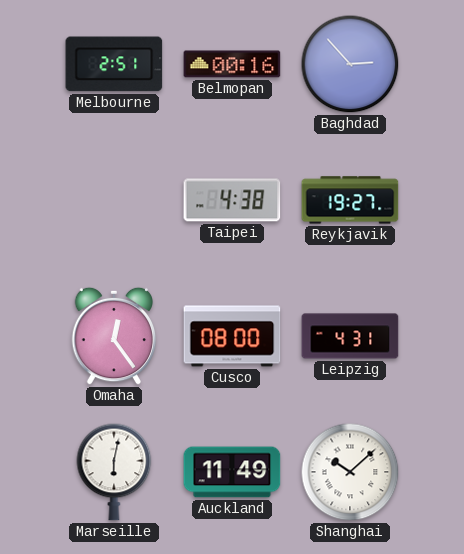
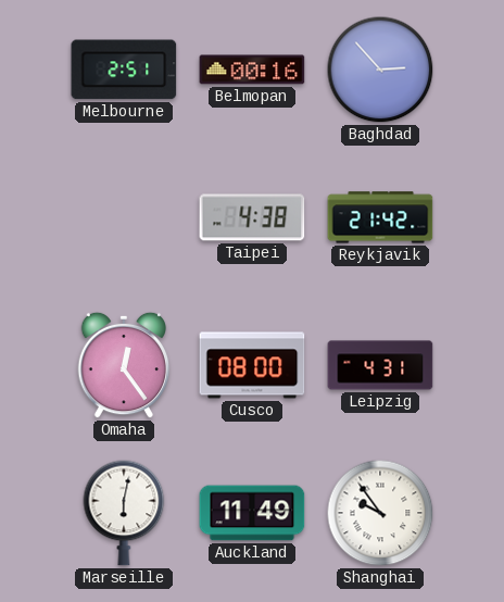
Reykjavik: 19:27 -> 21:42 (380, 217)
Shanghai: 10:08 -> 9:54 (380, 513)
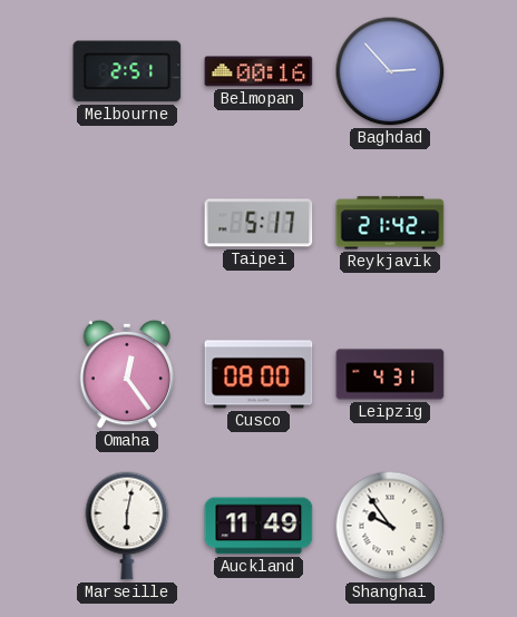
Taipei: 4:38 -> 5:17 (258, 223)
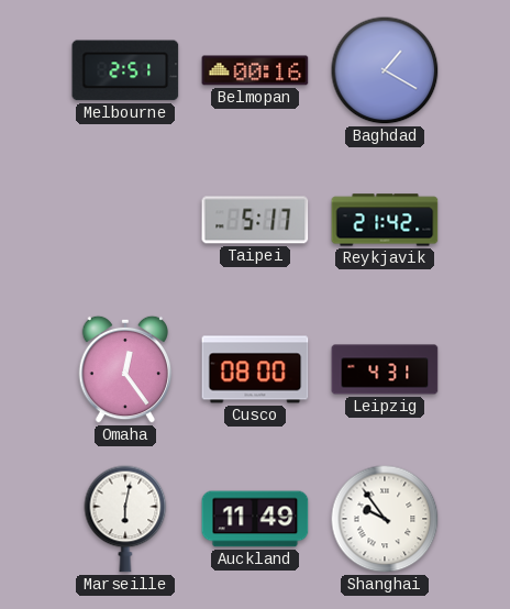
Baghdad: 2:53 -> 1:20 (385, 70)
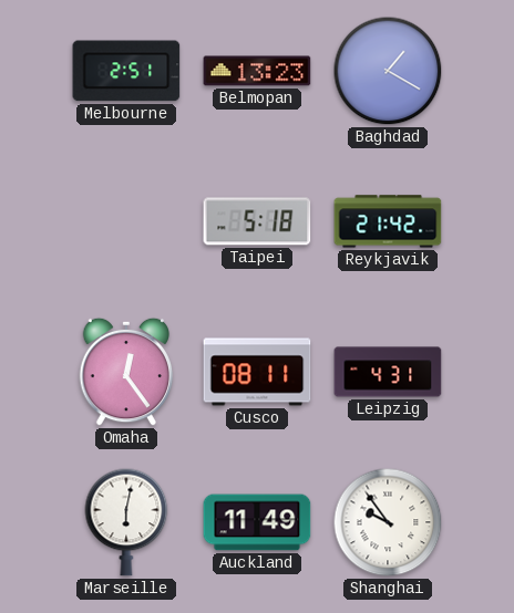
Belmopan: 00:16 -> 13:23 (257, 71)
Taipei: 5:17 -> 5:18 (257, 221)
Cusco: 08:00 -> 08:11 (257, 372)
